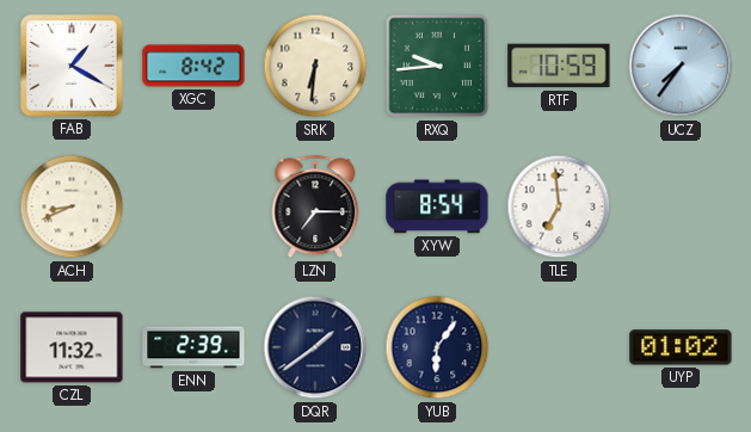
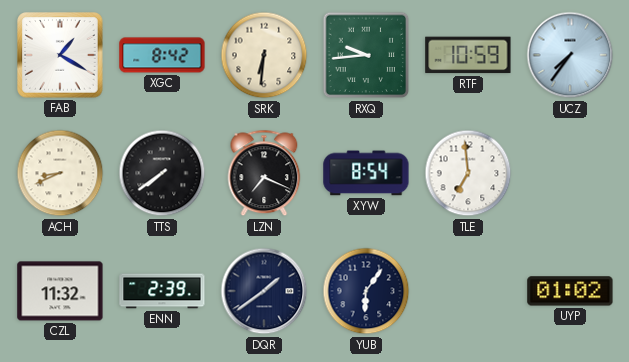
TTS: none -> 7:39 (162, 173)
LZN: 7:15 -> 7:19 (264, 173)
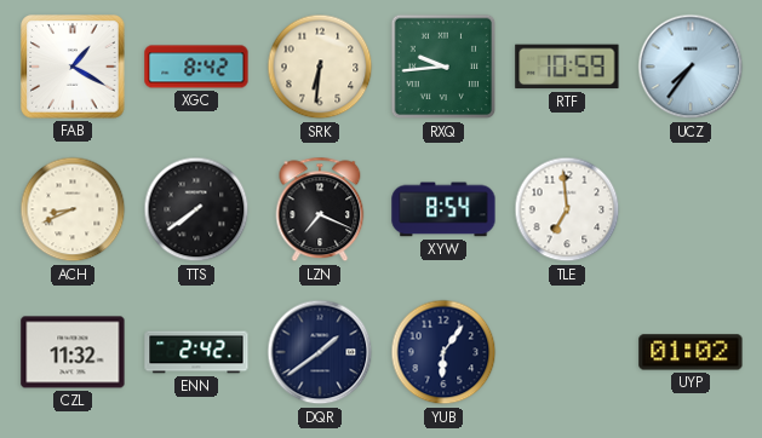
ENN: 2:39 -> 2:42 (196, 352)
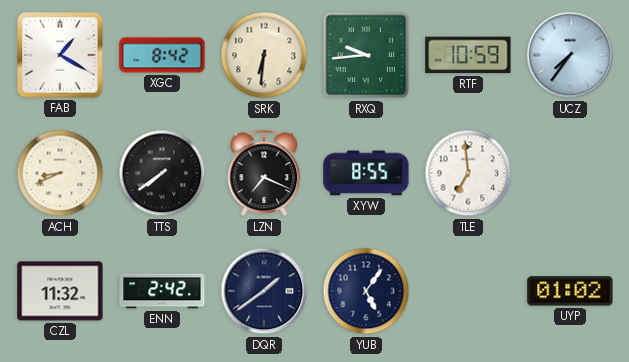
XYW: 8:54 -> 8:55 (366, 173)
YUB: 6:06 -> 5:06 (366, 291)
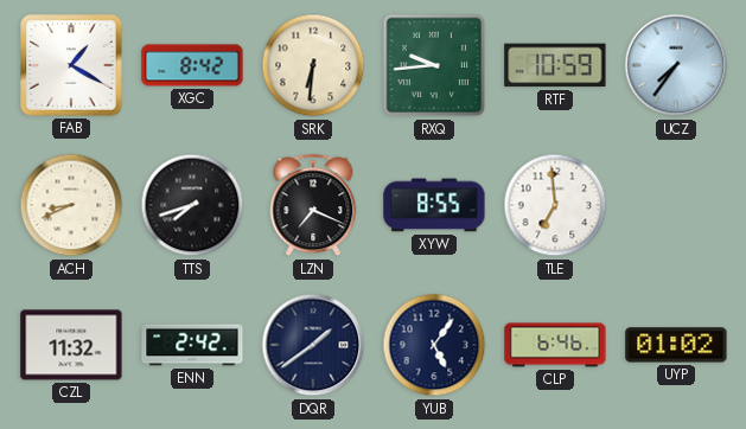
TTS: 7:39 -> 7:42 (192, 205)
CLP: none -> 6:46 (555, 345)
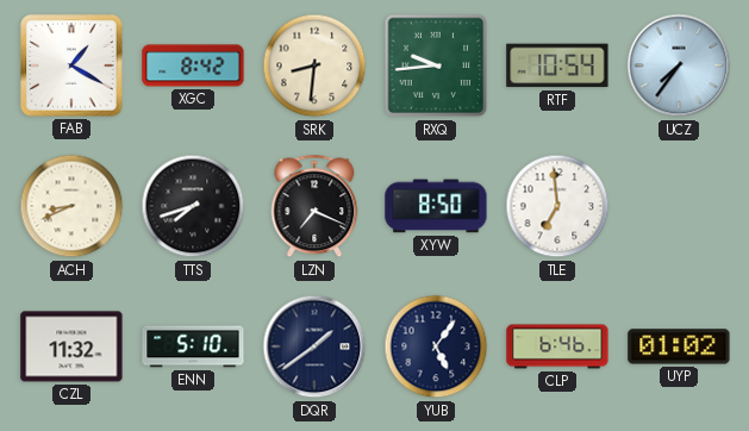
SRK: 6:31 -> 8:31 (314, 65)
RTF: 10:59 -> 10:54 (557, 65)
XYW: 8:55 -> 8:50 (436, 206)
ENN: 2:42 -> 5:10 (193, 346)
